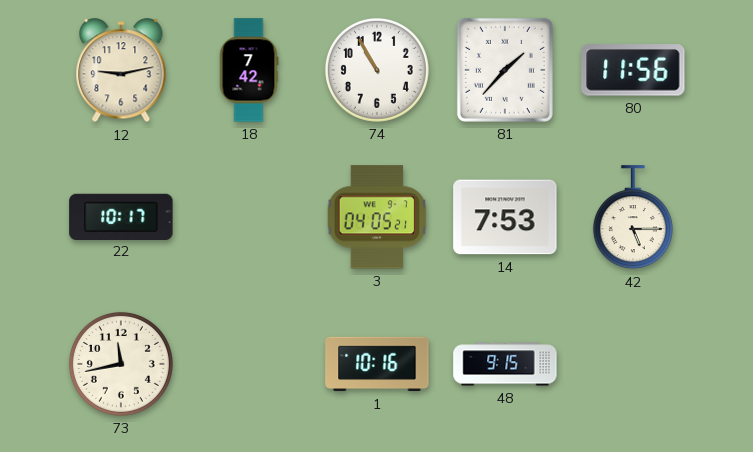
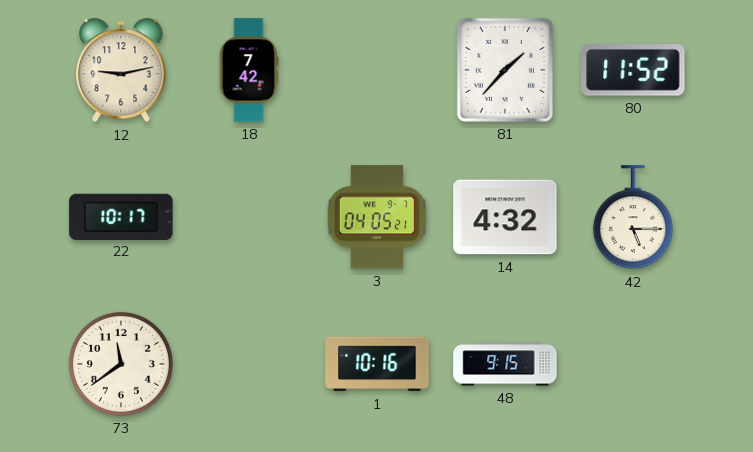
74: 10:55 -> none (377, 70)
80: 11:56 -> 11:52 (633, 70)
14: 7:53 -> 4:32 (505, 217)
73: 11:43 -> 11:39 (121, 364)
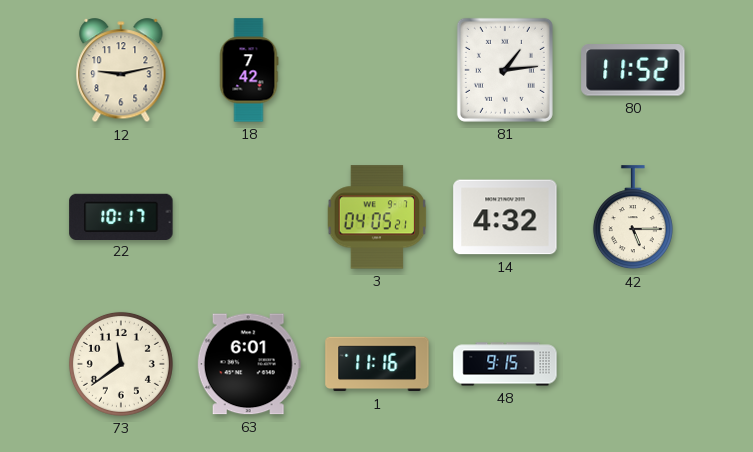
81: 1:37 -> 1:14 (505, 70)
63: none -> 6:01 (249, 364)
1: 10:16 -> 11:16 (377, 364)
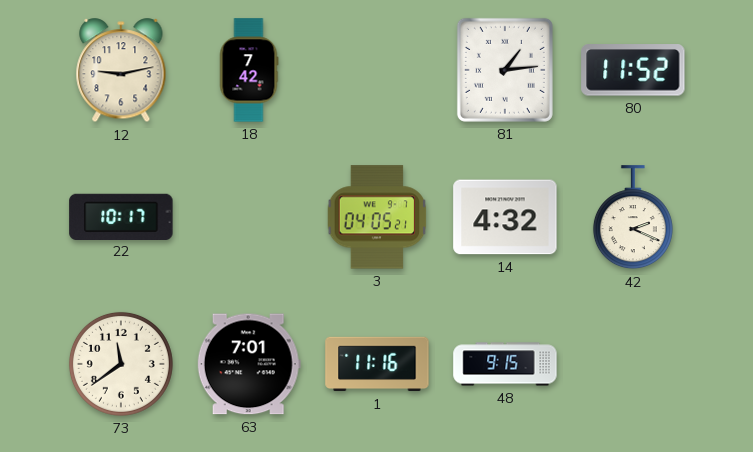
42: 5:15 -> 2:19 (633, 218)
63: 6:01 -> 7:01 (249, 364)
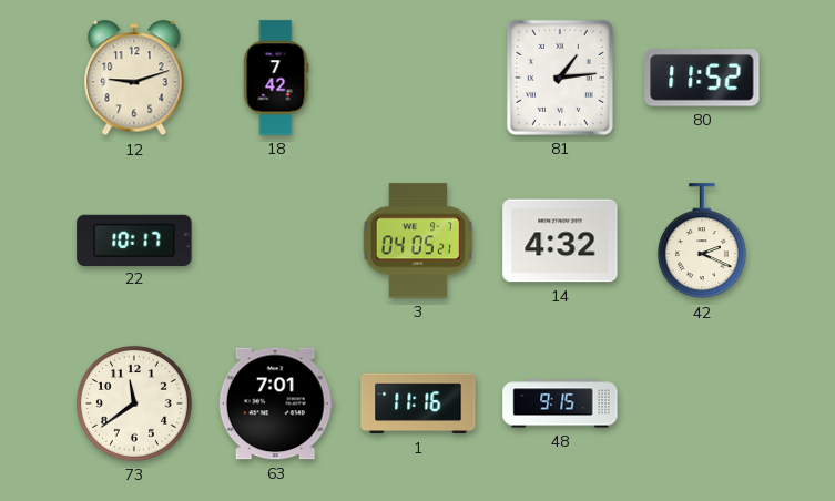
12: 9:13 -> 9:12 (134, 79)
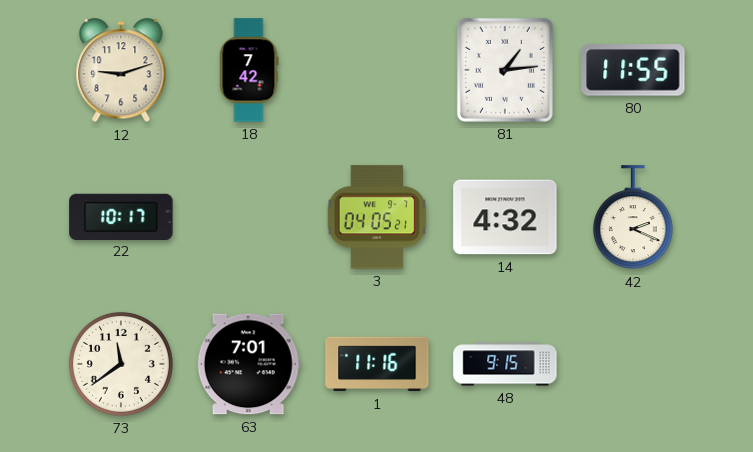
80: 11:52 -> 11:55 (633, 70)
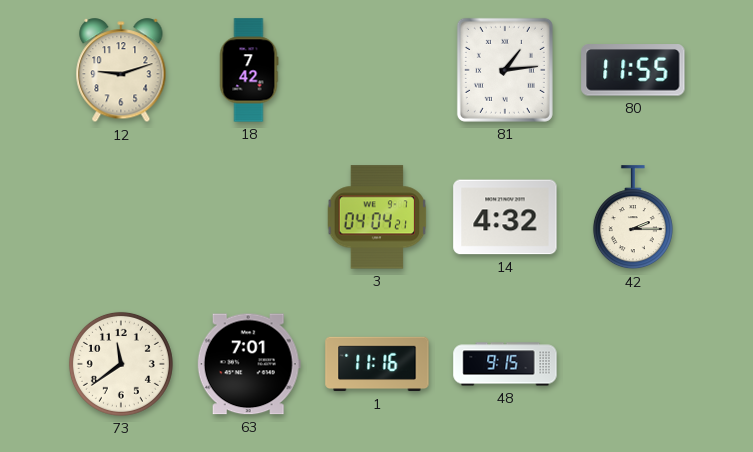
22: 10:17 -> none (121, 216)
3: 04:05 -> 04:04 (377, 217)
42: 2:19 -> 2:15 (633, 218)
